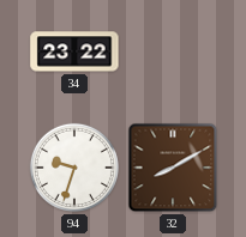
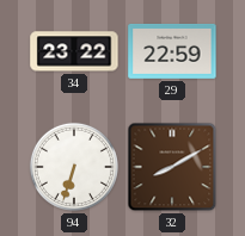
29: none -> 22:59 (172, 51)
94: 9:33 -> 6:33 (74, 167)
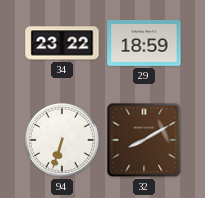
29: 22:59 -> 18:59 (144, 43)
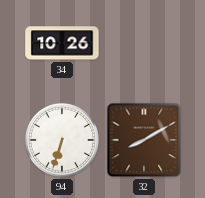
34: 23:22 -> 10:26 (62, 43)
29: 18:59 -> none (144, 43)
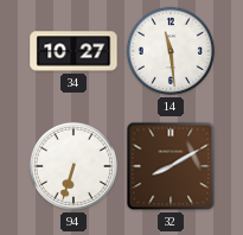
34: 10:26 -> 10:27 (73, 51)
14: none -> 11:29 (171, 51)
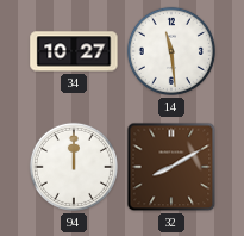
94: 6:33 -> 12:00 (74, 167)
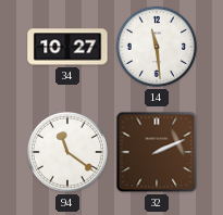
94: 12:00 -> 11:21 (67, 152)
32: 8:10 -> 2:11 (157, 152)
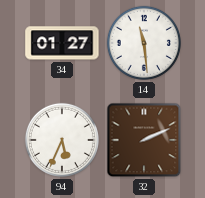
34: 10:27 -> 01:27 (62, 43)
94: 11:21 -> 5:34 (62, 140)
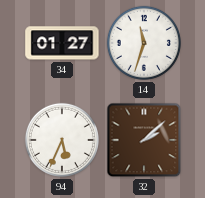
14: 11:29 -> 11:33 (144, 43)
32: 2:11 -> 2:08 (144, 140)
